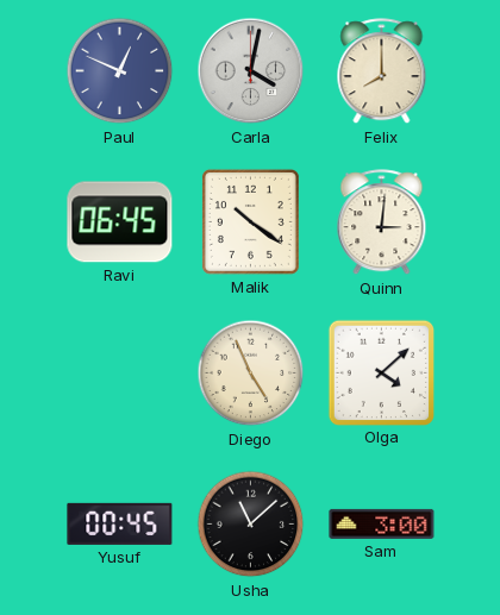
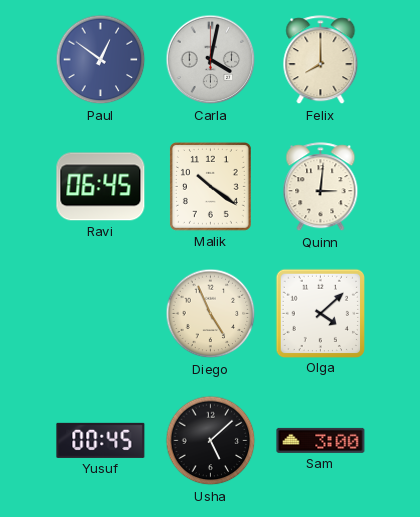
Paul: 12:49 -> 12:51 (101, 60)
Usha: 11:08 -> 5:08 (211, 441)
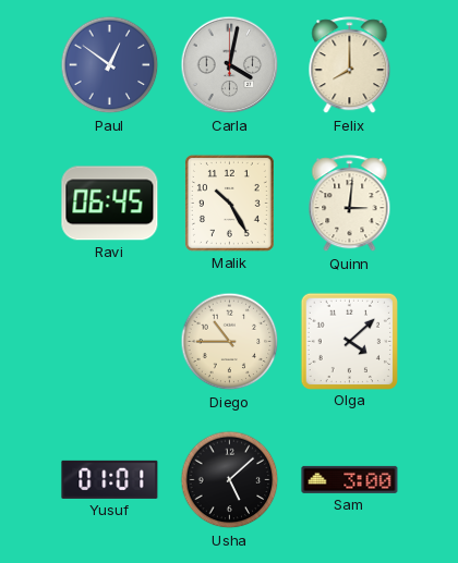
Malik: 10:21 -> 10:25 (229, 203)
Diego: 4:56 -> 10:45 (230, 342)
Yusuf: 00:45 -> 01:01 (110, 479)
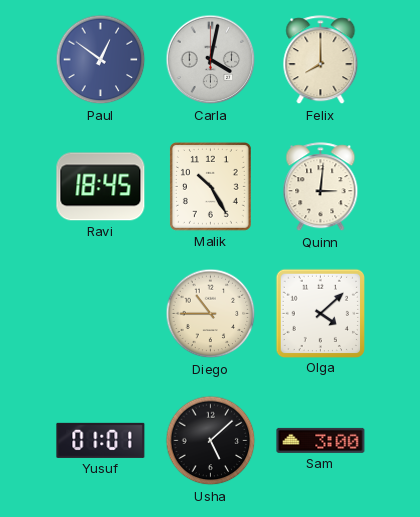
Ravi: 06:45 -> 18:45 (101, 187)
